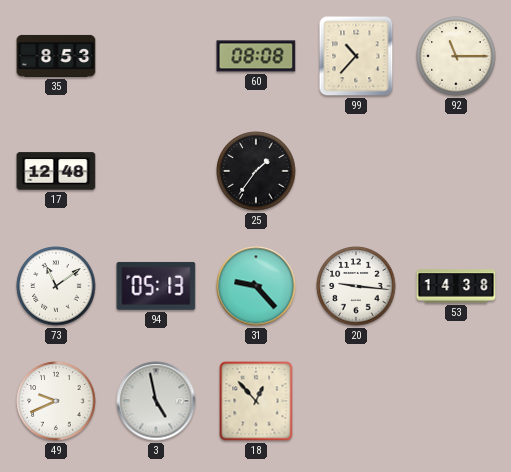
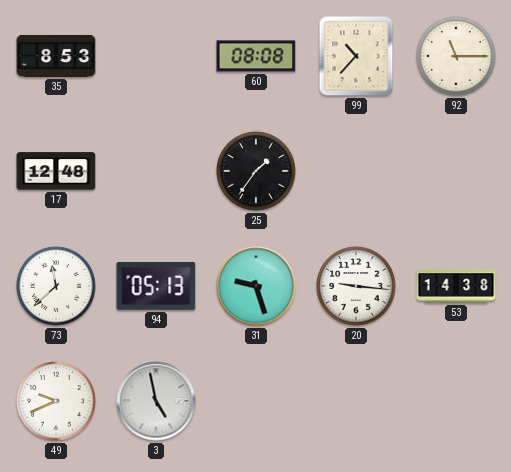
73: 11:09 -> 11:38 (56, 286)
31: 9:23 -> 9:27 (256, 286)
18: 12:53 -> none (256, 401)
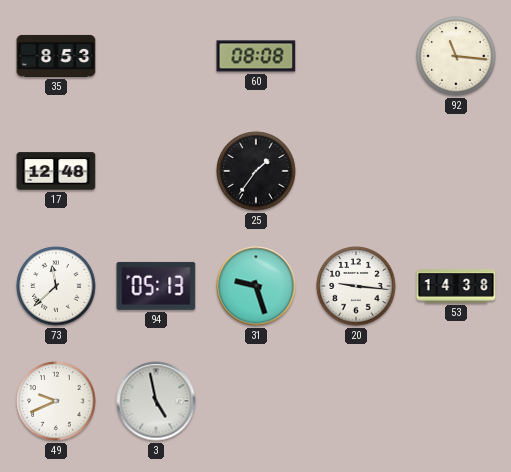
99: 10:37 -> none (356, 56)
92: 11:15 -> 11:16 (456, 56)
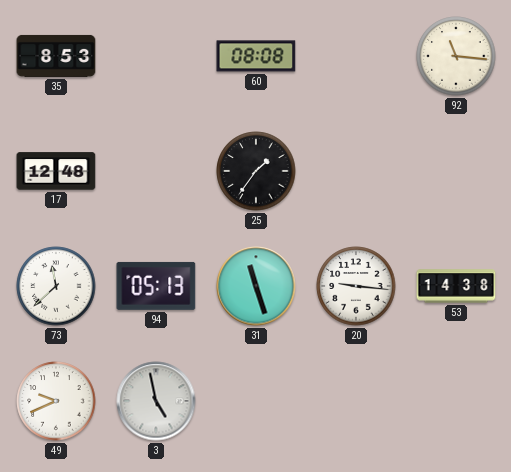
31: 9:27 -> 11:27 (256, 286)
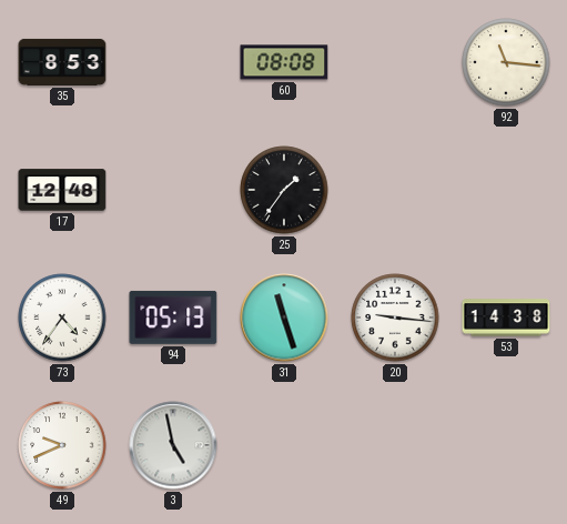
73: 11:38 -> 4:36 (62, 318)
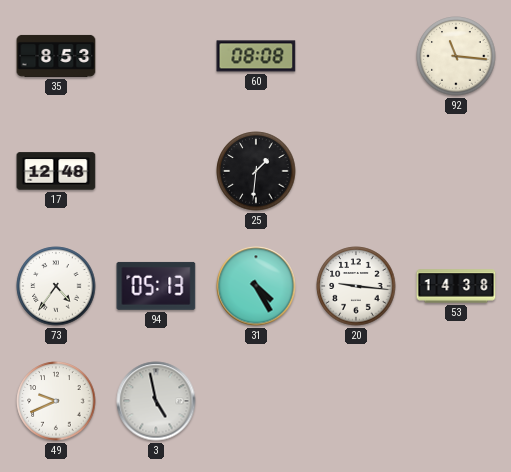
25: 1:36 -> 1:31 (256, 171)
31: 11:27 -> 4:25 (256, 286)
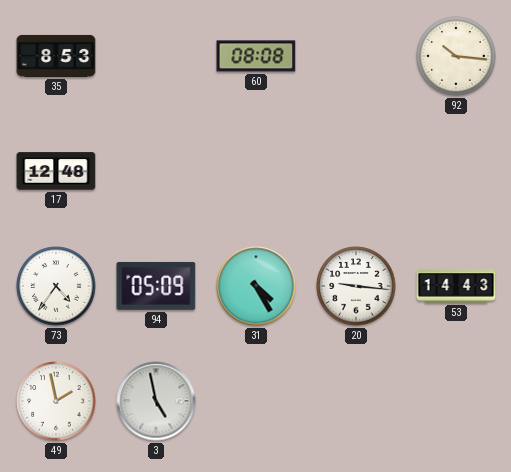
92: 11:16 -> 10:16 (456, 56)
25: 1:31 -> none (256, 171)
94: 05:13 -> 05:09 (156, 286)
53: 14:38 -> 14:43 (456, 286)
49: 9:41 -> 1:58 (56, 401)
